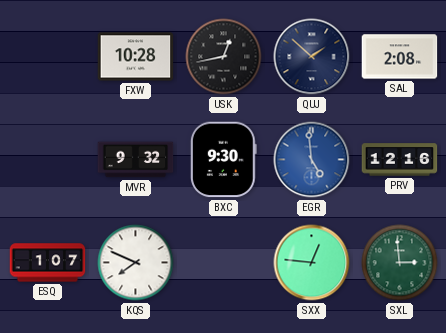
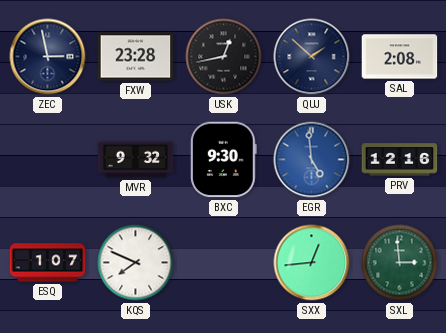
ZEC: none -> 2:58 (48, 57)
FXW: 10:28 -> 23:28 (136, 57)
SXX: 12:46 -> 12:44 (312, 263)
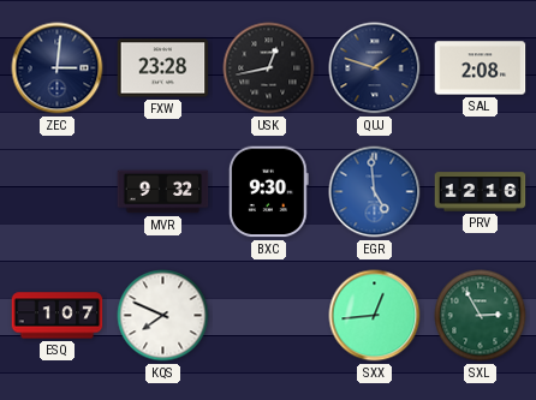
ZEC: 2:58 -> 3:01 (58, 68)
QUJ: 1:52 -> 1:48 (375, 68)
SXL: 2:59 -> 2:55 (481, 316)
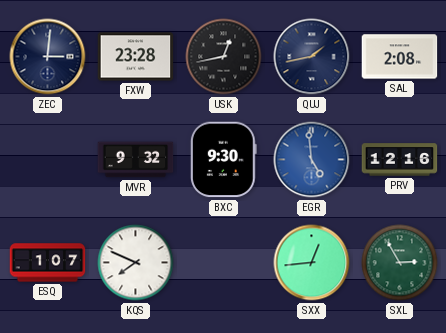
QUJ: 1:48 -> 1:43 (312, 57)
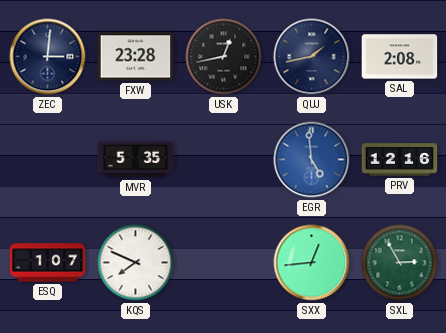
MVR: 9:32 -> 5:35 (136, 160)
BXC: 9:30 -> none (223, 160)
